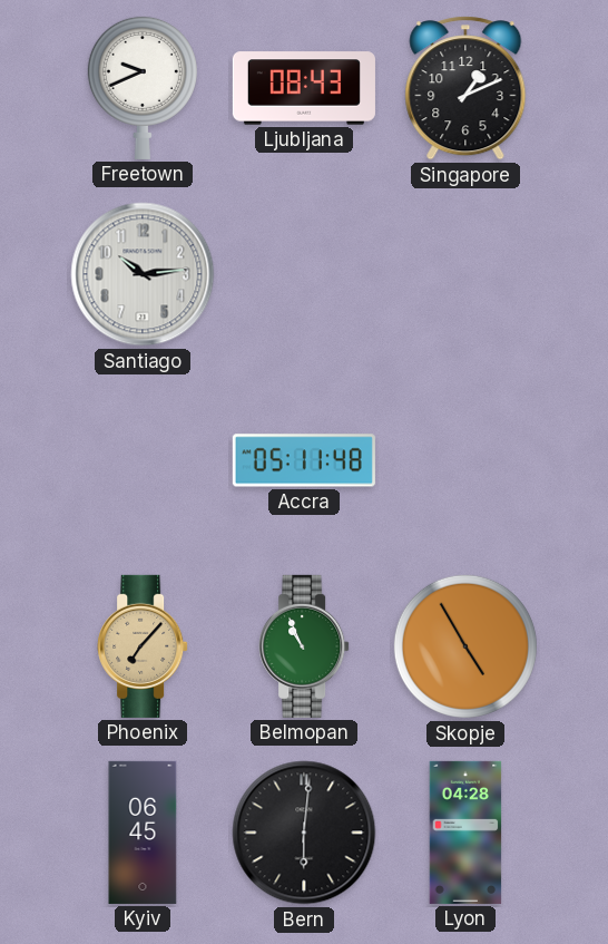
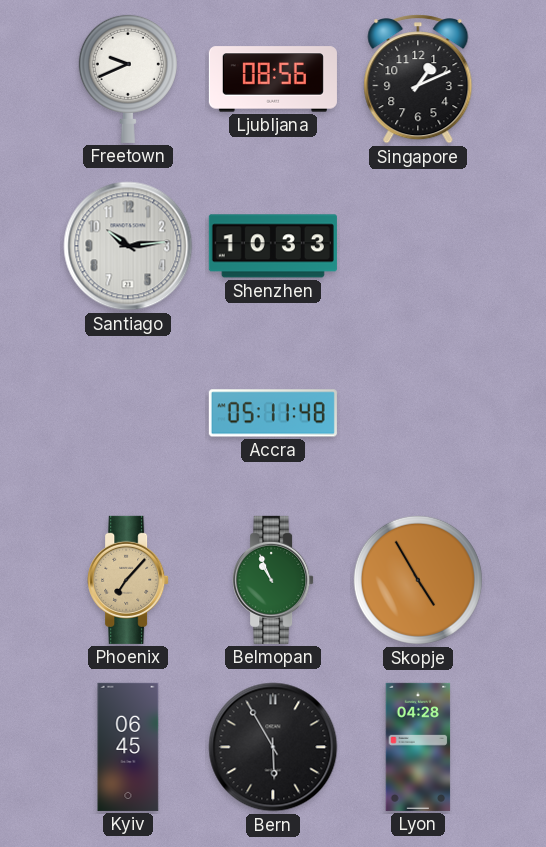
Ljubljana: 08:43 -> 08:56 (273, 79)
Shenzhen: none -> 10:33 (273, 246)
Bern: 6:01 -> 5:55 (273, 747)
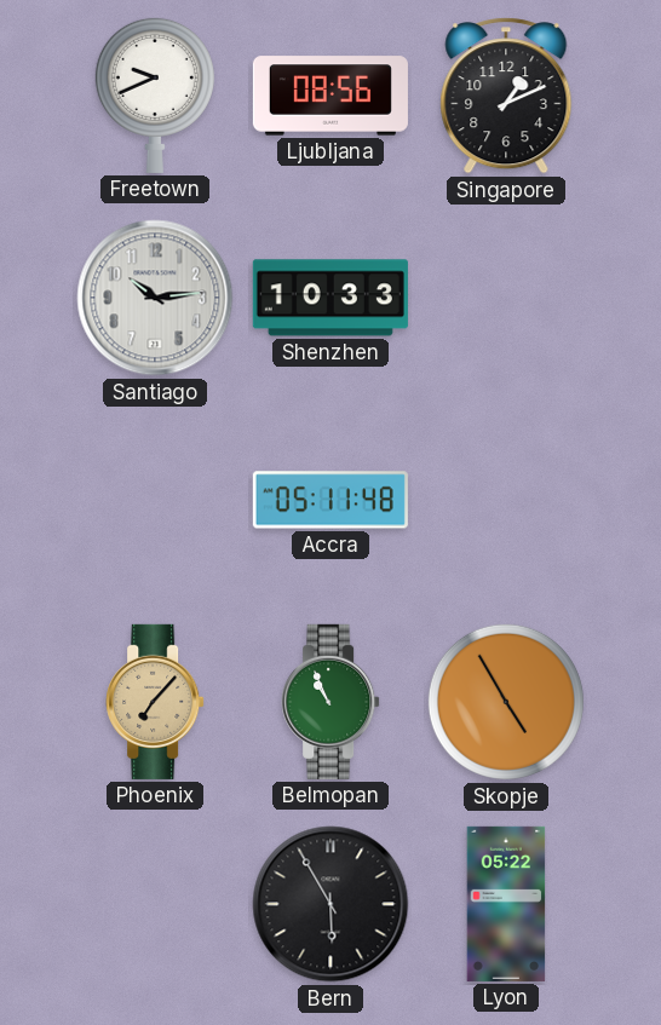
Kyiv: 06:45 -> none (128, 747)
Lyon: 04:28 -> 05:22 (506, 904)
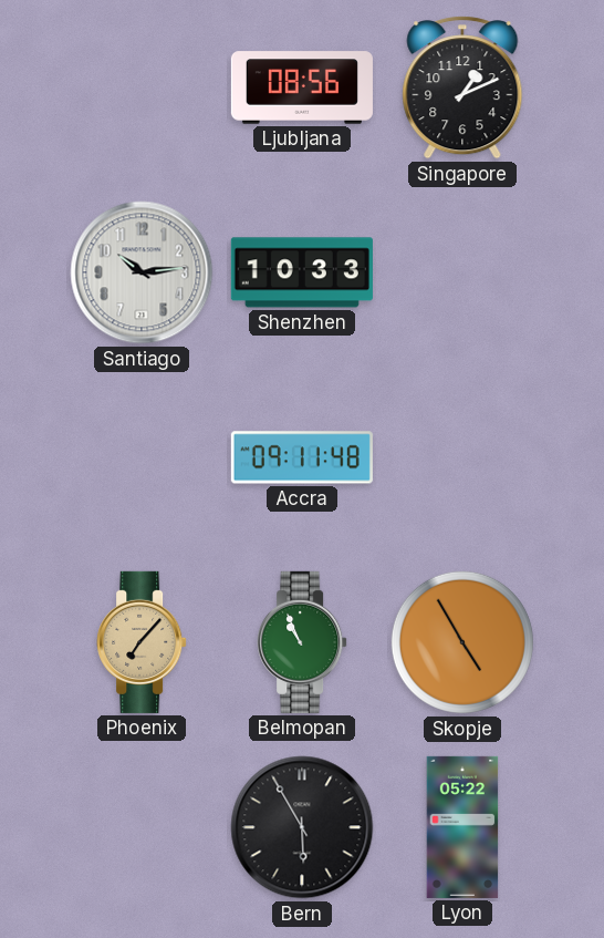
Freetown: 9:41 -> none (155, 94)
Accra: 05:11 -> 09:11 (302, 457)
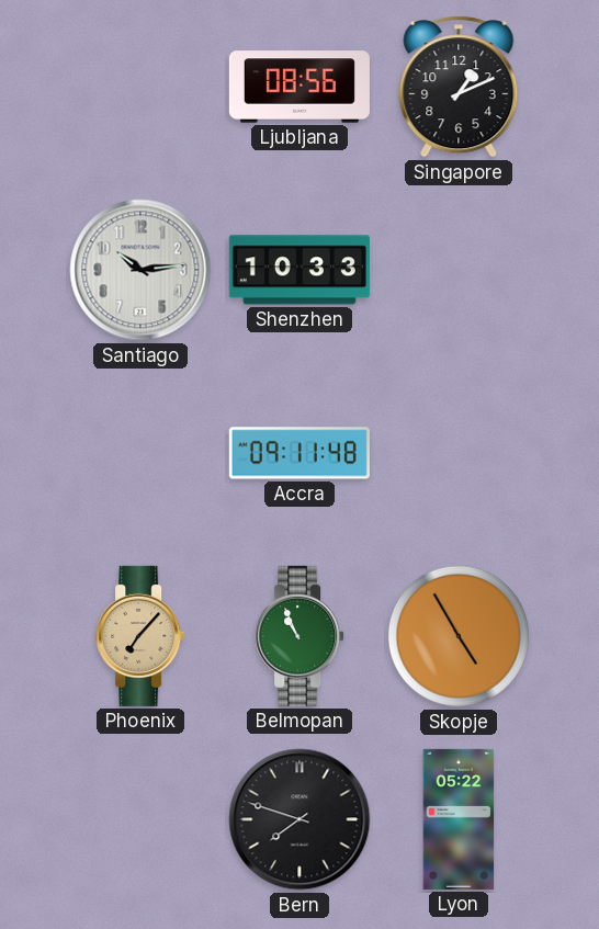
Bern: 5:55 -> 7:48 (299, 819)
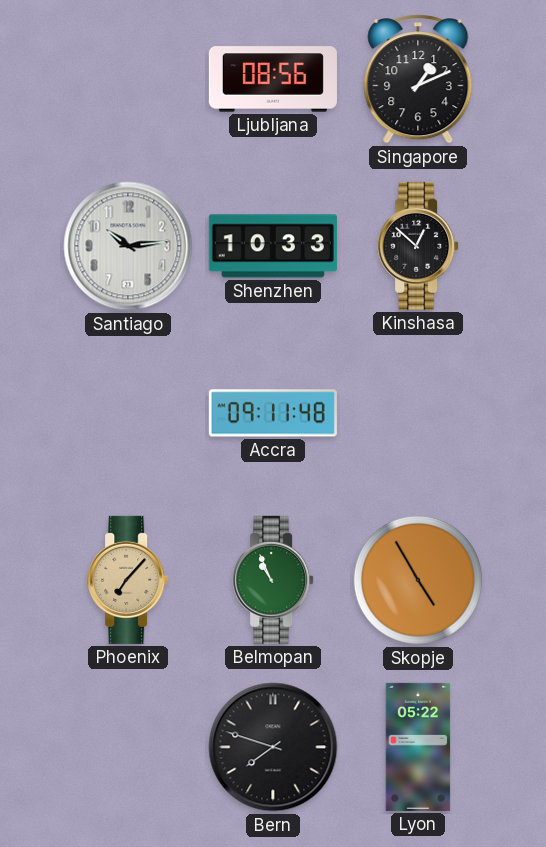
Kinshasa: none -> 12:52 (418, 246)
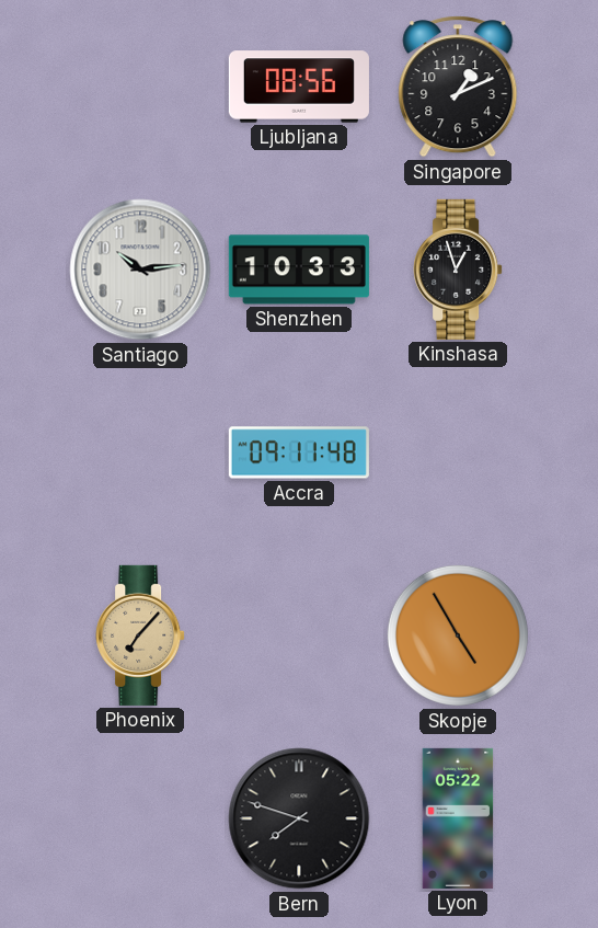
Kinshasa: 12:52 -> 12:57 (458, 270)
Belmopan: 10:56 -> none (273, 580)
